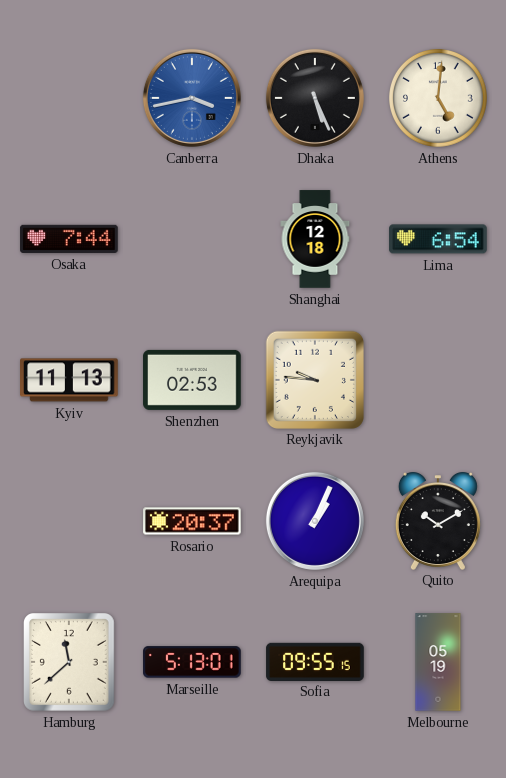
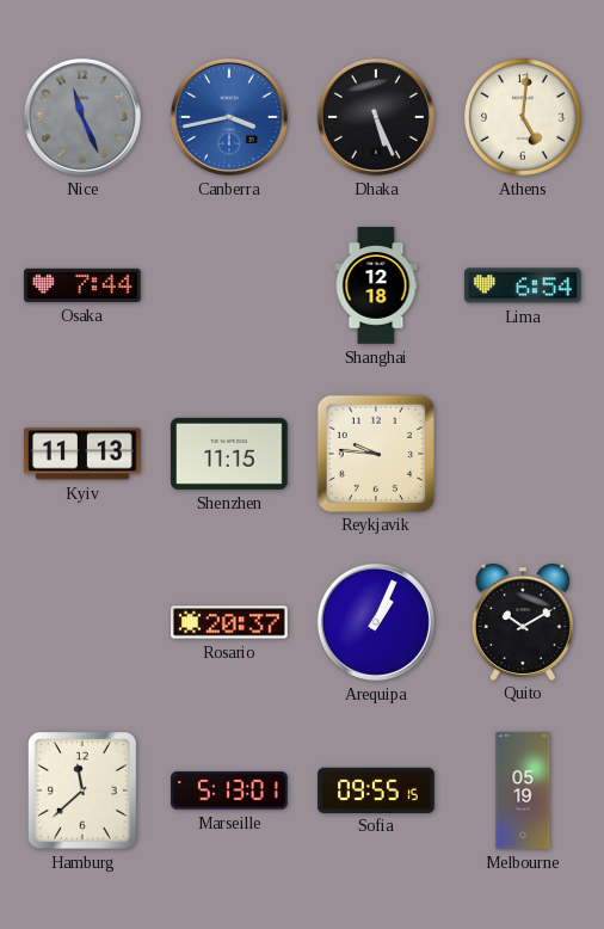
Nice: none -> 11:26 (82, 117)
Shenzhen: 02:53 -> 11:15 (229, 454)
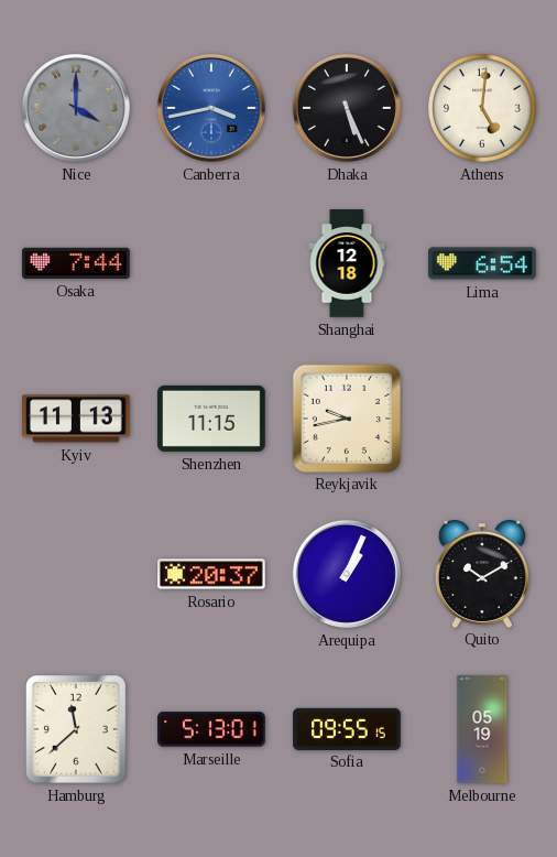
Nice: 11:26 -> 4:00 (76, 108)
Reykjavik: 9:46 -> 9:43 (346, 417)
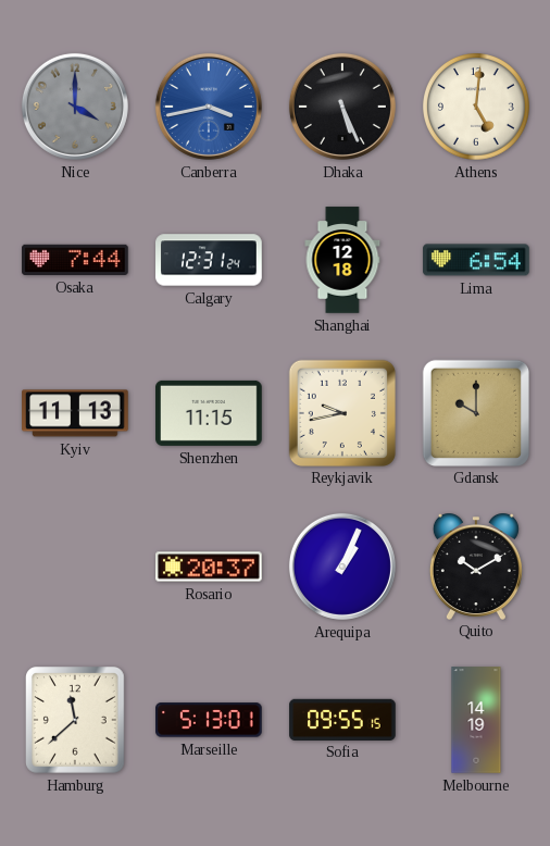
Calgary: none -> 12:31 (209, 260)
Gdansk: none -> 10:00 (475, 412)
Melbourne: 05:19 -> 14:19 (476, 720)
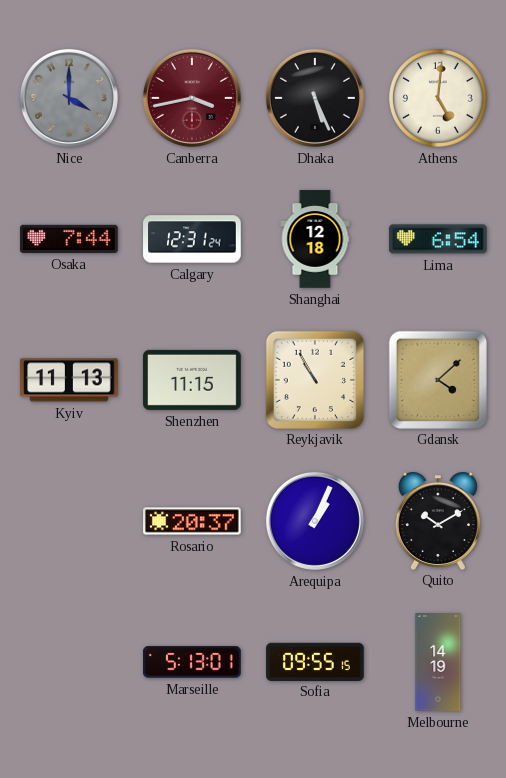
Canberra dial: blue -> burgundy (192, 98)
Reykjavik: 9:43 -> 10:55 (314, 379)
Gdansk: 10:00 -> 4:08 (437, 379)
Hamburg: 11:38 -> none (76, 721)
